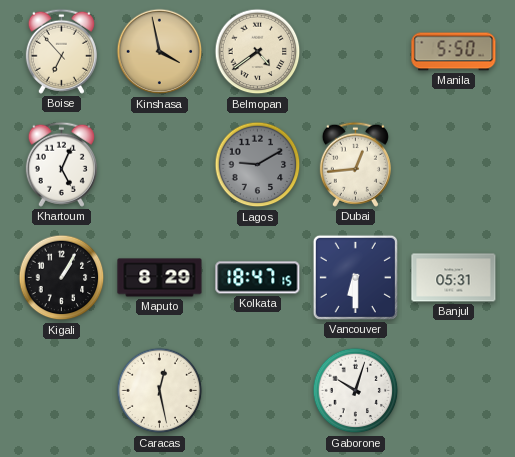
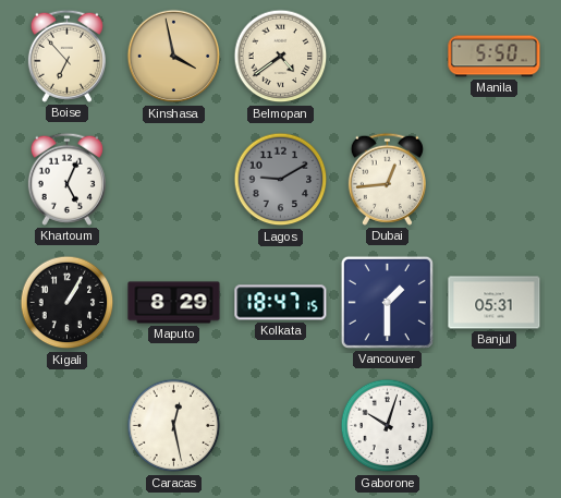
Vancouver: 6:30 -> 1:30 (387, 302)
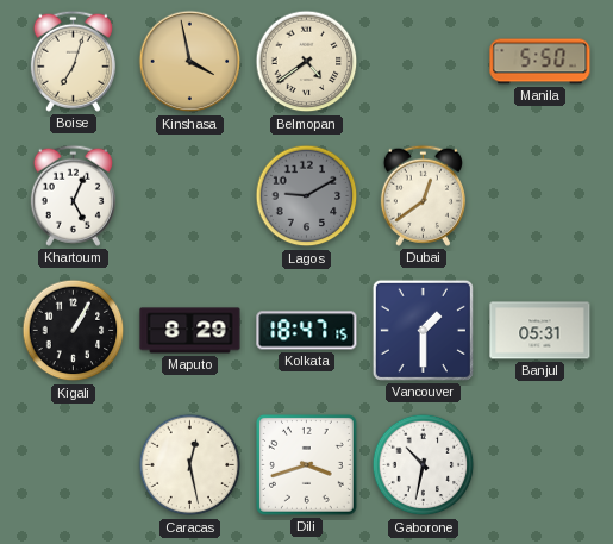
Boise: 6:53 -> 7:03 (73, 61)
Dubai: 12:44 -> 12:39 (423, 195)
Dili: none -> 3:42 (306, 464)
Gaborone: 10:03 -> 10:32 (424, 465)
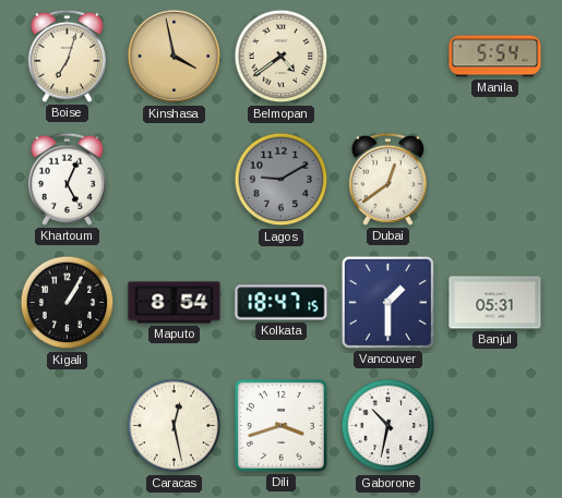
Manila: 5:50 -> 5:54 (495, 57)
Maputo: 8:29 -> 8:54 (175, 303)
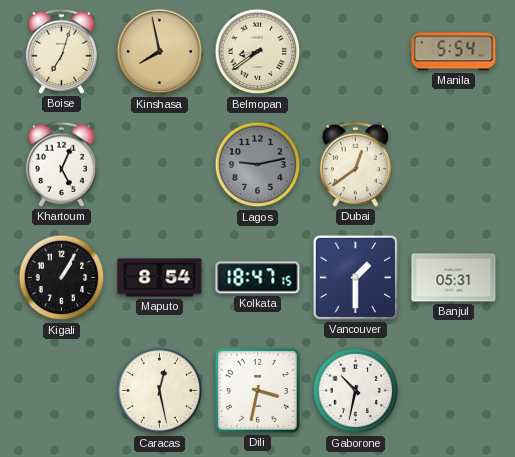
Kinshasa: 3:58 -> 7:58 (160, 52)
Belmopan: 4:39 -> 8:39 (258, 52)
Lagos: 9:10 -> 9:13 (258, 165)
Dili: 3:42 -> 3:32 (257, 390)
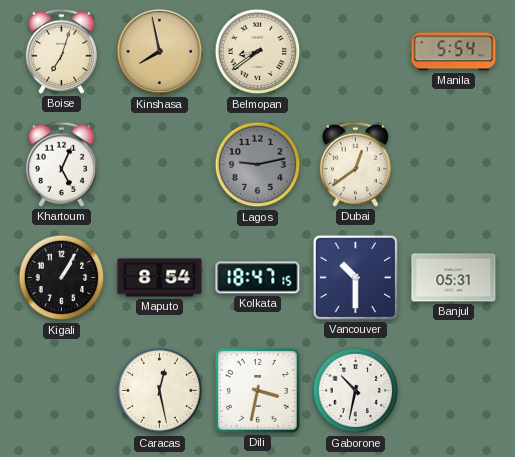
Vancouver: 1:30 -> 10:30 (355, 277)
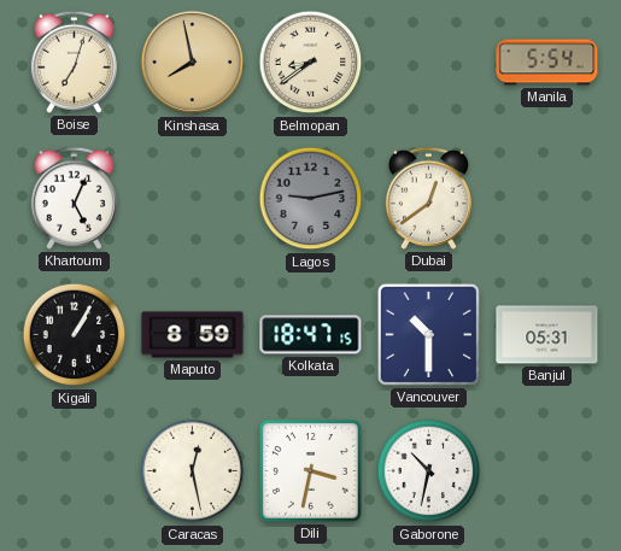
Maputo: 8:54 -> 8:59 (193, 335)
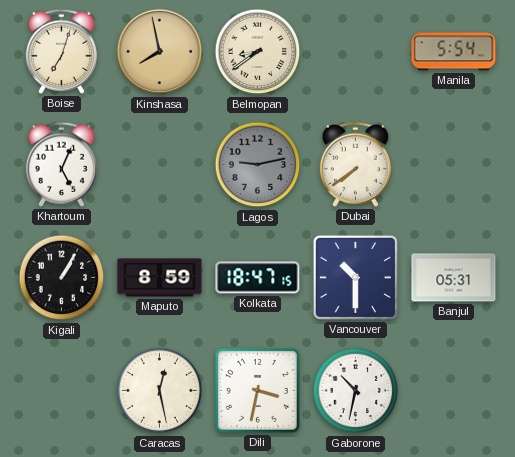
Dubai: 12:39 -> 7:39 (355, 164)
